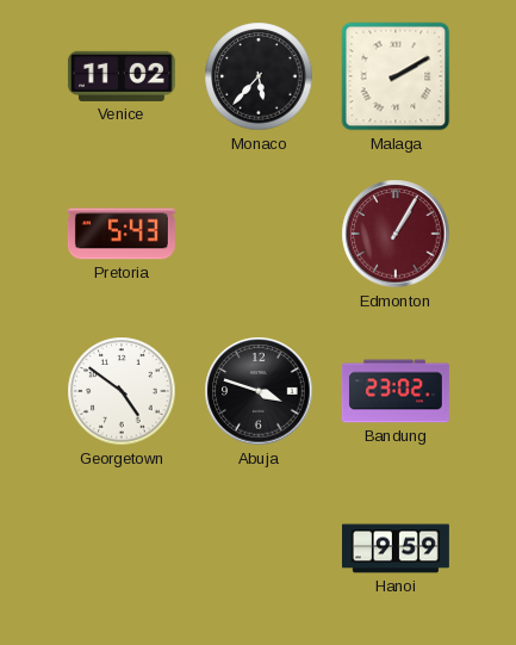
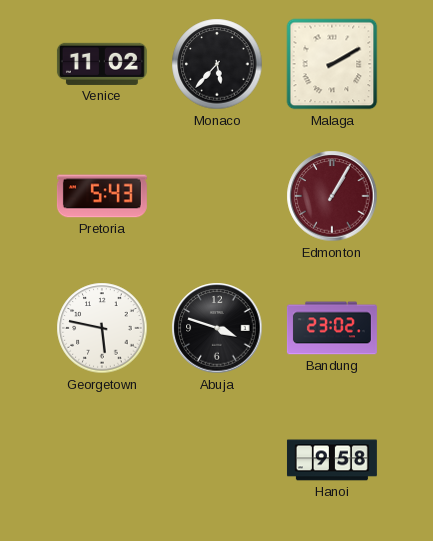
Georgetown: 4:51 -> 5:47 (102, 328)
Hanoi: 9:59 -> 9:58 (332, 460)
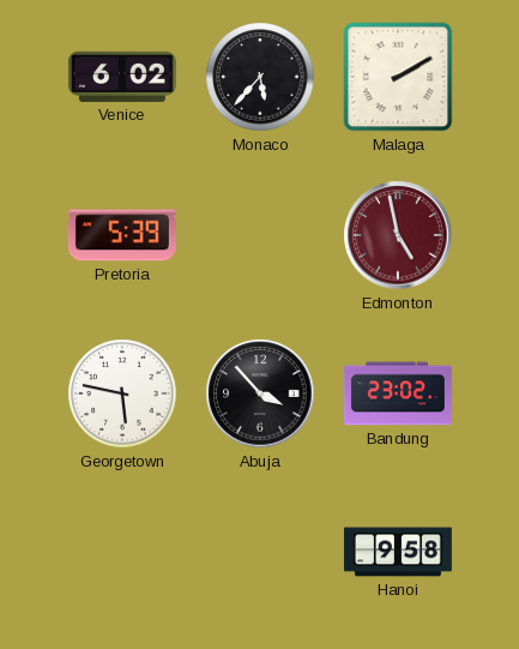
Venice: 11:02 -> 6:02 (122, 77)
Pretoria: 5:43 -> 5:39 (122, 235)
Edmonton: 1:05 -> 4:58 (398, 235)
Abuja: 3:48 -> 3:53 (260, 393)
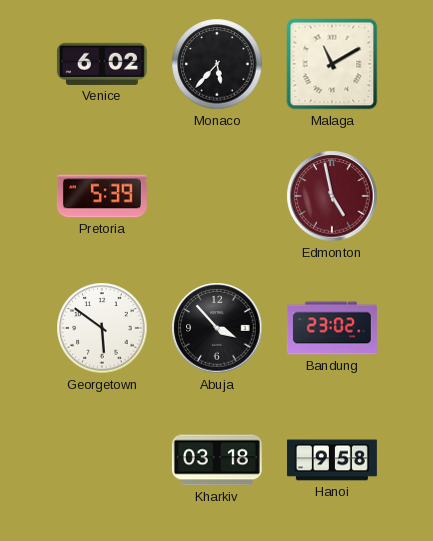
Malaga: 2:10 -> 11:10 (332, 64)
Georgetown: 5:47 -> 5:51 (102, 328)
Kharkiv: none -> 03:18 (217, 460)
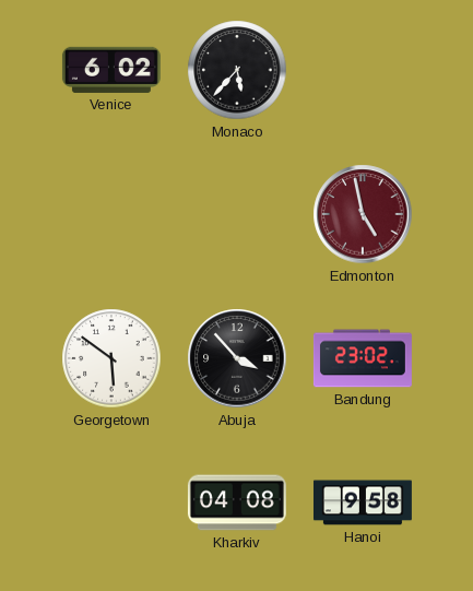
Malaga: 11:10 -> none (332, 64)
Pretoria: 5:39 -> none (102, 196)
Kharkiv: 03:18 -> 04:08 (237, 503)
